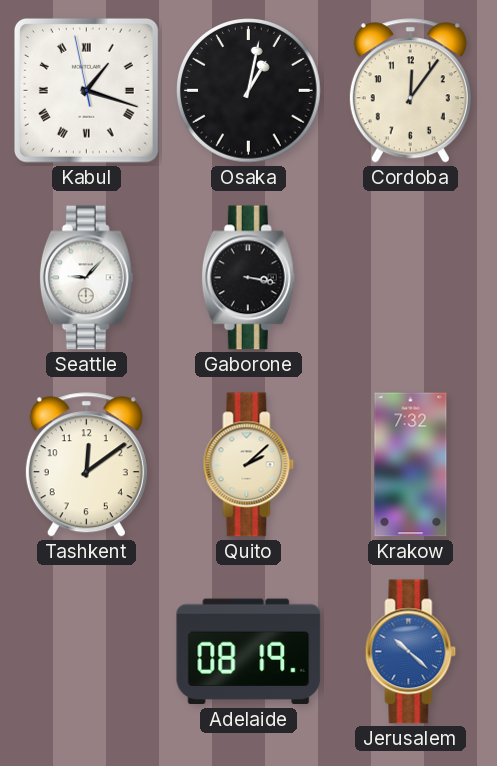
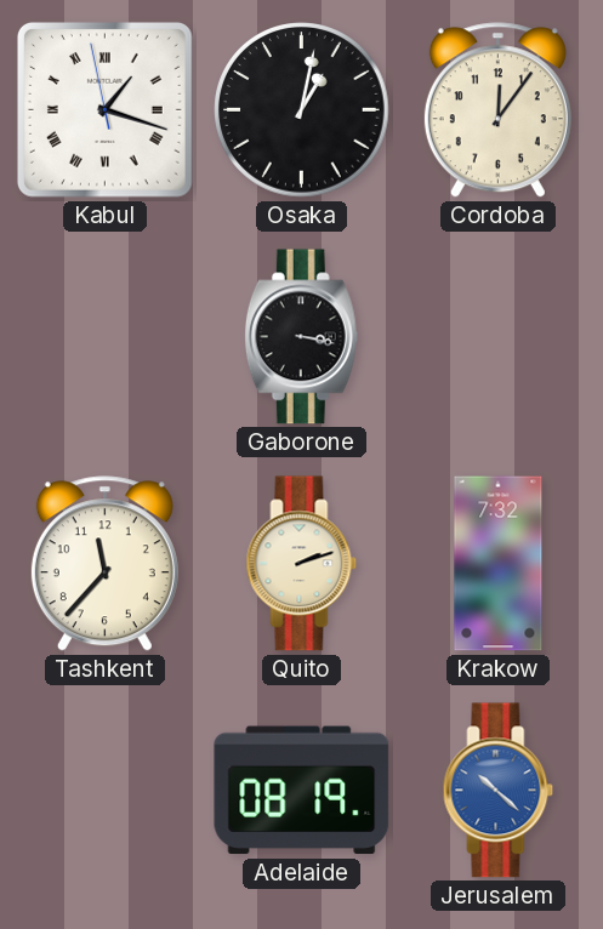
Seattle: 9:07 -> none (86, 278)
Tashkent: 12:09 -> 11:37 (104, 564)
Quito: 2:08 -> 2:12 (302, 564)
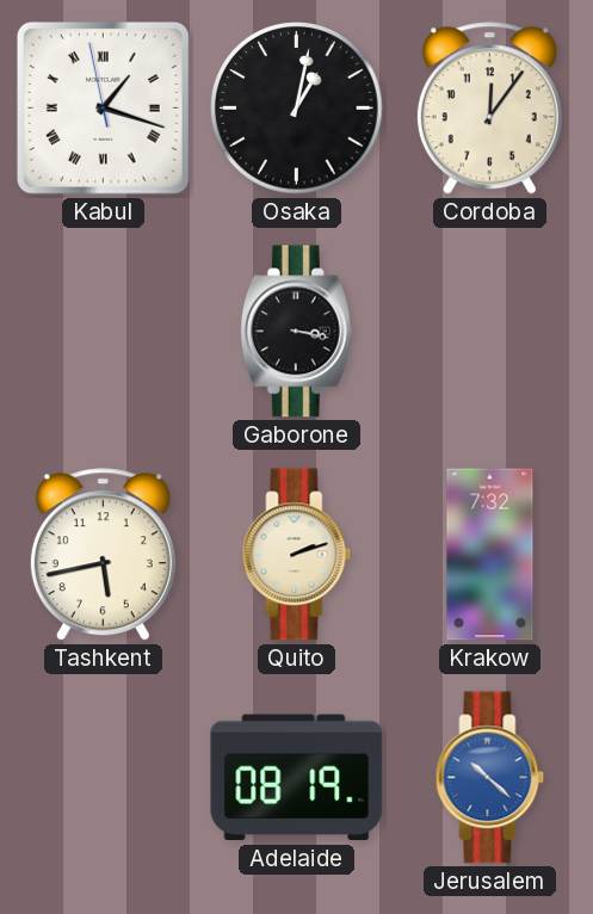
Tashkent: 11:37 -> 5:43 (103, 555)
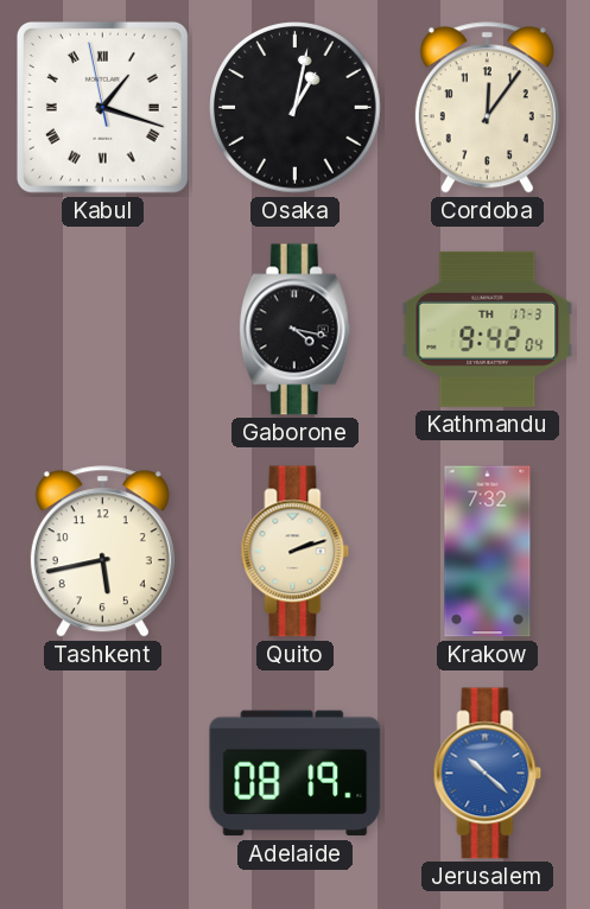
Gaborone: 3:17 -> 4:17 (294, 330)
Kathmandu: none -> 9:42 (488, 329)
